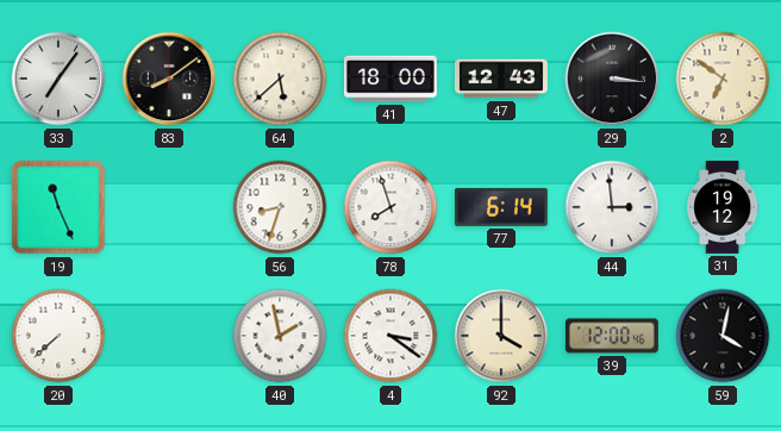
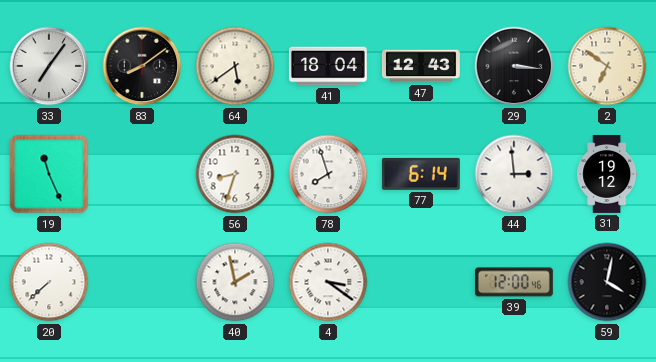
64: 5:38 -> 5:39 (235, 66)
41: 18:00 -> 18:04 (328, 66)
92: 4:00 -> none (501, 336)
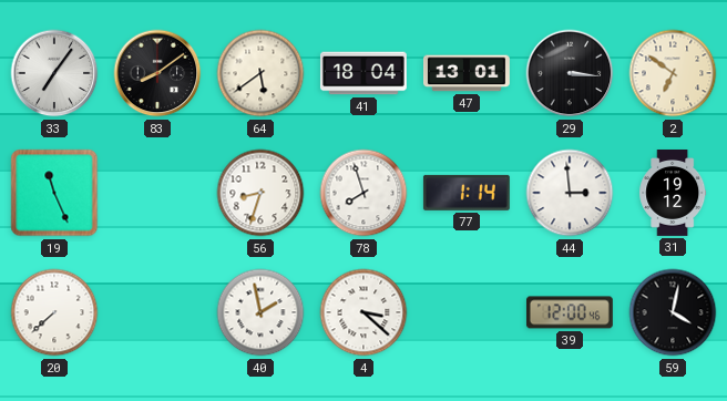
47: 12:43 -> 13:01 (468, 73)
77: 6:14 -> 1:14 (467, 193)
4: 3:21 -> 3:22 (363, 312)
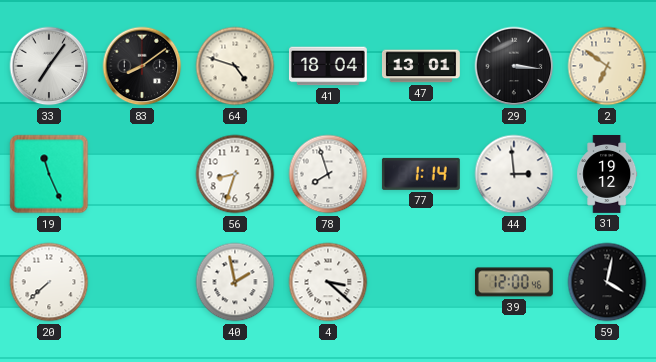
64: 5:39 -> 4:48 (235, 66)
